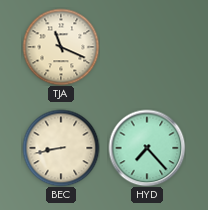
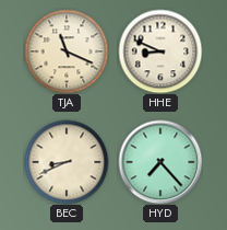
HHE: none -> 8:49 (160, 51)
BEC: 8:43 -> 8:41 (67, 162)
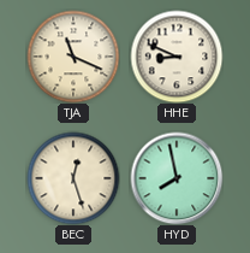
BEC: 8:41 -> 12:27 (73, 178)
HYD: 7:23 -> 7:58 (177, 178)
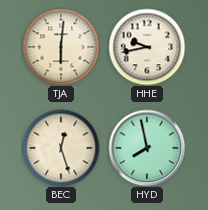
TJA: 11:19 -> 6:01 (61, 47)
HHE: 8:49 -> 9:43 (147, 47)
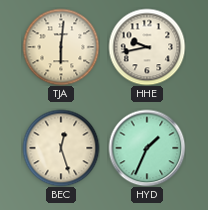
HYD: 7:58 -> 1:34 (147, 148)
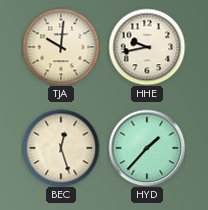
TJA: 6:01 -> 10:01 (61, 47)
HYD: 1:34 -> 1:37 (147, 148)
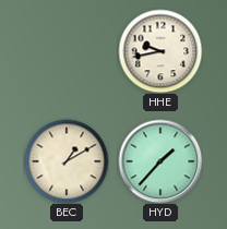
TJA: 10:01 -> none (61, 47)
BEC: 12:27 -> 1:10 (67, 161)
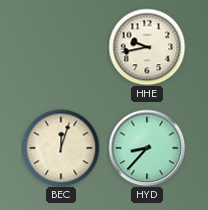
BEC: 1:10 -> 12:03 (61, 148)
HYD: 1:37 -> 8:37 (147, 148)
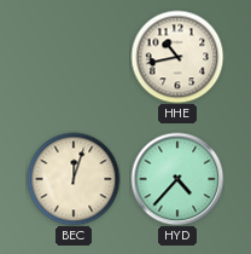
HHE: 9:43 -> 10:43 (177, 57)
HYD: 8:37 -> 4:37 (177, 179)
